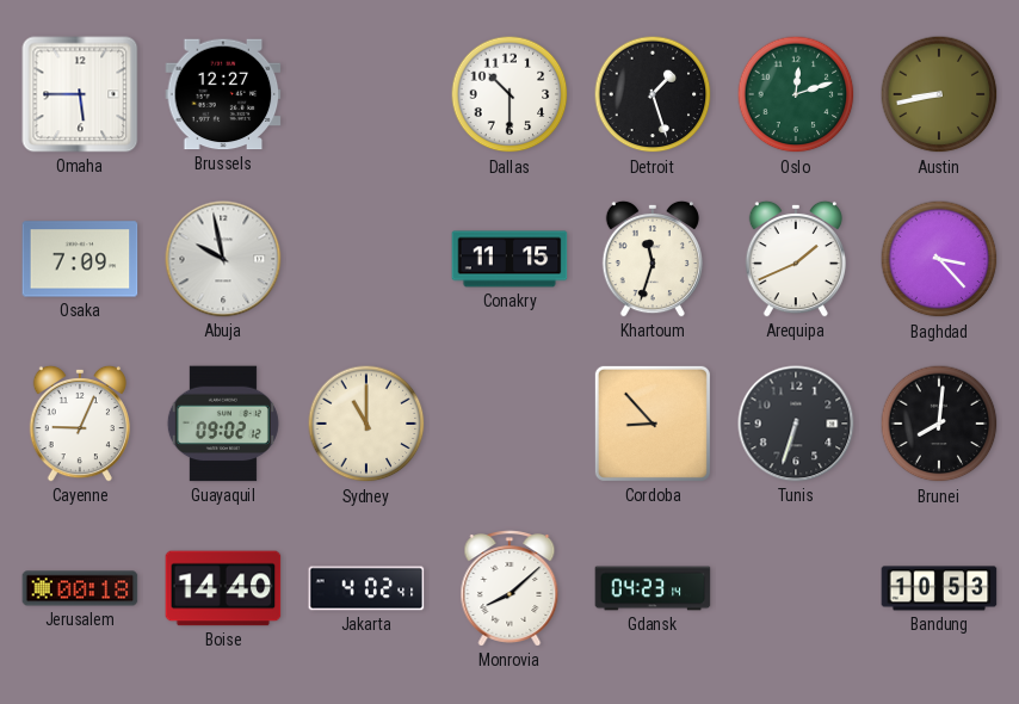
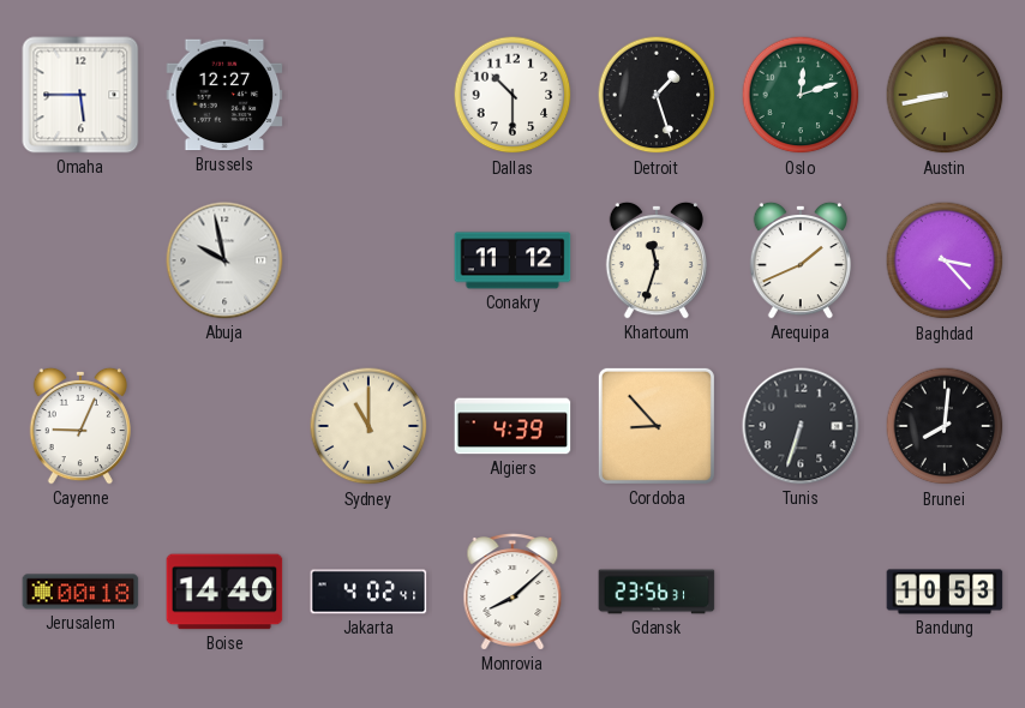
Osaka: 7:09 -> none (80, 259)
Conakry: 11:15 -> 11:12 (512, 260)
Guayaquil: 09:02 -> none (223, 424)
Algiers: none -> 4:39 (512, 426)
Gdansk: 04:23 -> 23:56 (657, 592)
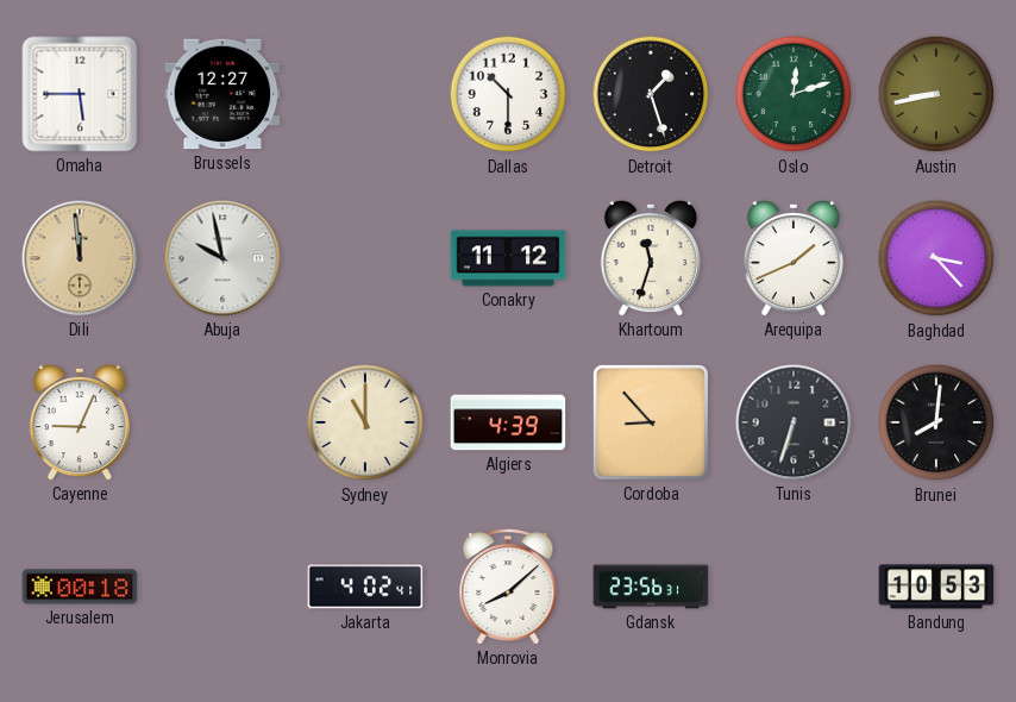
Dili: none -> 11:59 (80, 258)
Boise: 14:40 -> none (224, 592)
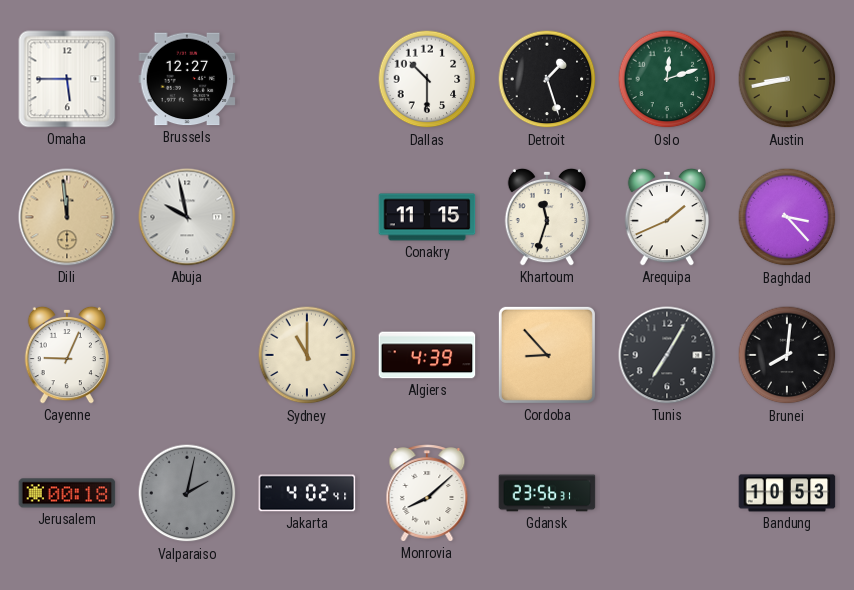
Conakry: 11:12 -> 11:15 (427, 217)
Tunis: 6:33 -> 7:05 (667, 355)
Valparaiso: none -> 2:02 (187, 493)
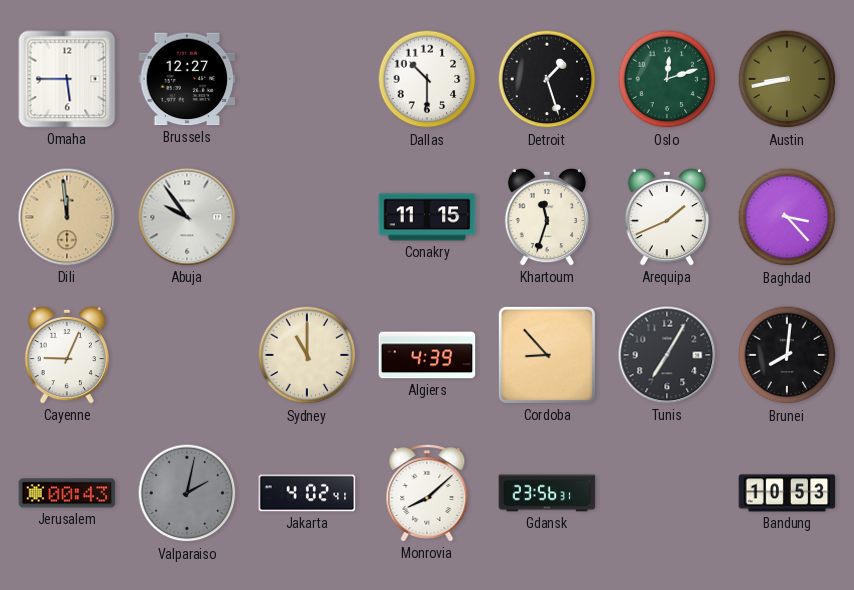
Abuja: 9:58 -> 9:54 (187, 217)
Jerusalem: 00:18 -> 00:43 (67, 493)
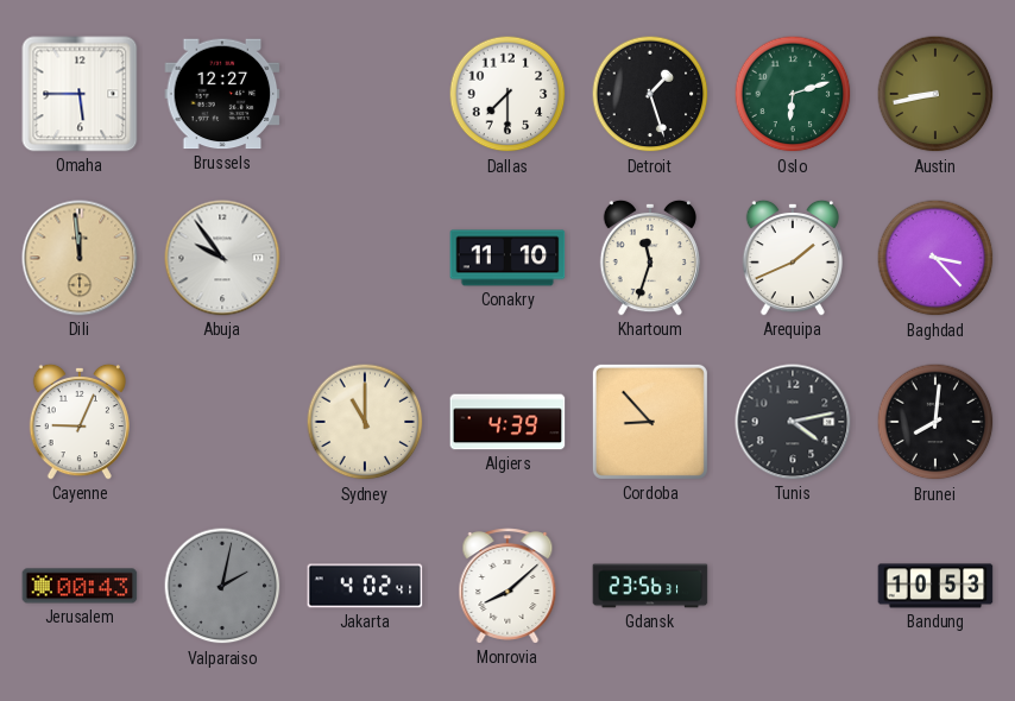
Dallas: 10:30 -> 7:30 (508, 94)
Oslo: 12:12 -> 6:12 (793, 94)
Conakry: 11:15 -> 11:10 (508, 258)
Tunis: 7:05 -> 4:13 (793, 422)
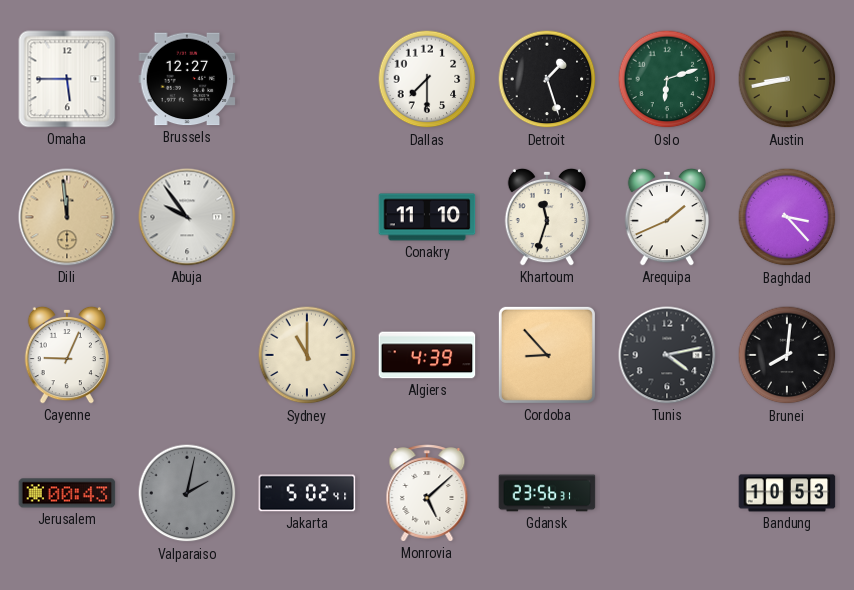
Jakarta: 4:02 -> 5:02 (307, 493)
Monrovia: 8:08 -> 5:08 (427, 493)
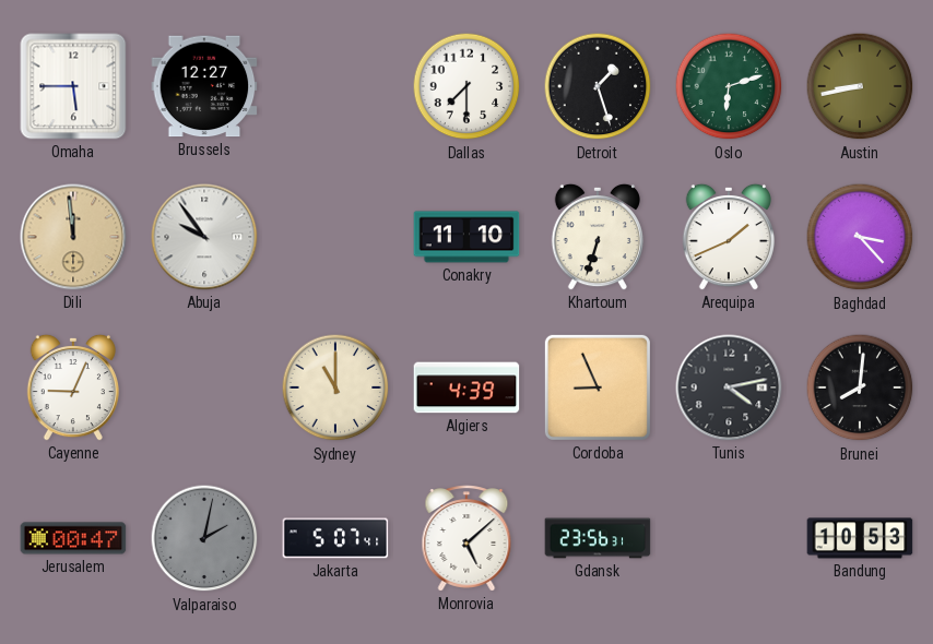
Khartoum: 11:33 -> 6:33 (597, 237)
Cordoba: 8:53 -> 8:56 (598, 387)
Jerusalem: 00:43 -> 00:47 (73, 538)
Jakarta: 5:02 -> 5:07 (335, 538)
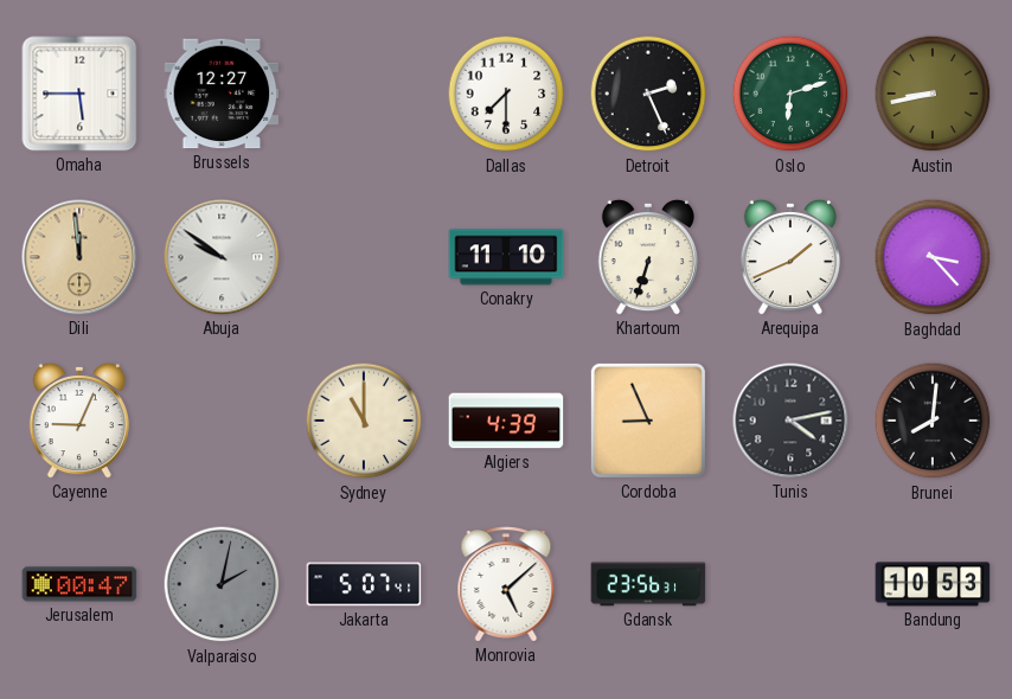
Detroit: 1:27 -> 2:26 (648, 94)
Abuja: 9:54 -> 9:51 (222, 257)
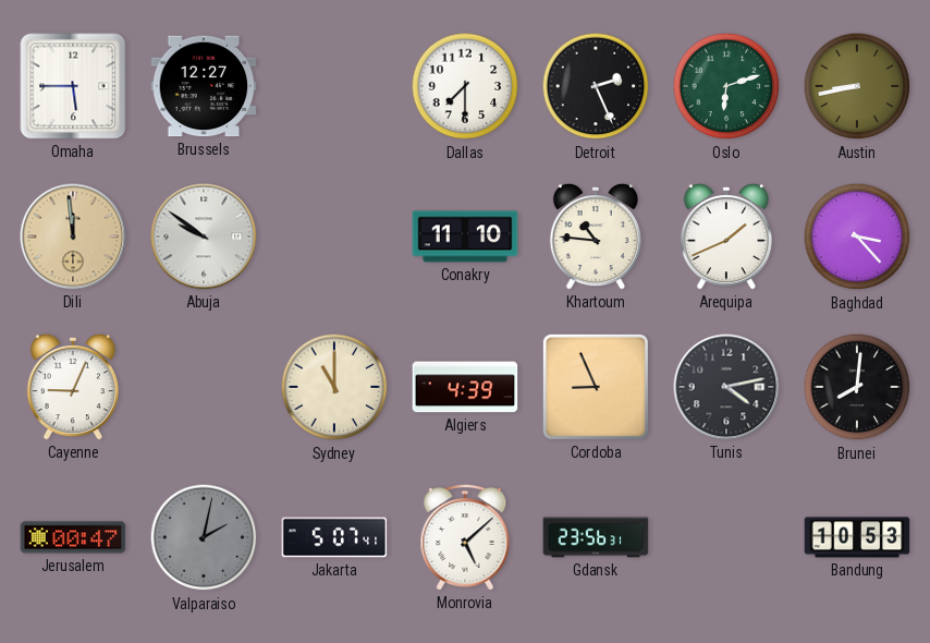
Khartoum: 6:33 -> 10:46 (595, 236)
